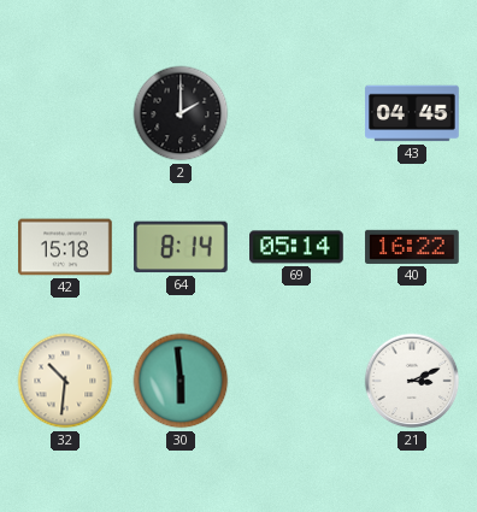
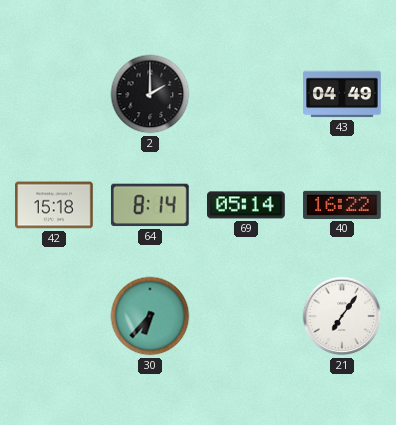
43: 04:45 -> 04:49 (342, 94)
32: 10:31 -> none (65, 381)
30: 5:59 -> 6:37 (150, 316)
21: 3:11 -> 7:06 (342, 316)
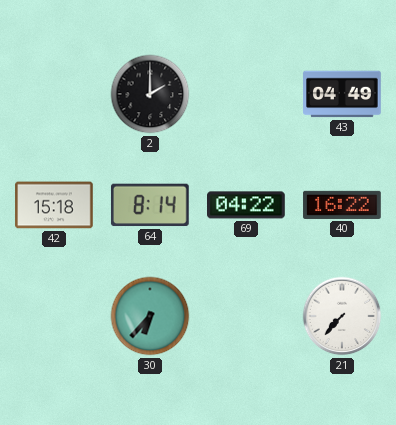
69: 05:14 -> 04:22 (247, 205)
21: 7:06 -> 7:37 (342, 316)
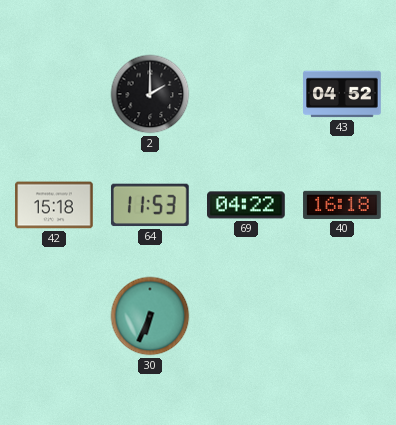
43: 04:49 -> 04:52 (342, 94)
64: 8:14 -> 11:53 (150, 205)
40: 16:22 -> 16:18 (342, 205)
30: 6:37 -> 6:34 (150, 316)
21: 7:37 -> none (342, 316)
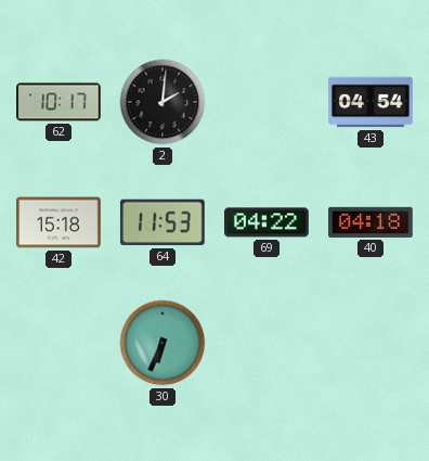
62: none -> 10:17 (60, 102)
2: 2:00 -> 2:01 (162, 102)
43: 04:52 -> 04:54 (370, 102)
40: 16:18 -> 04:18 (370, 222)
